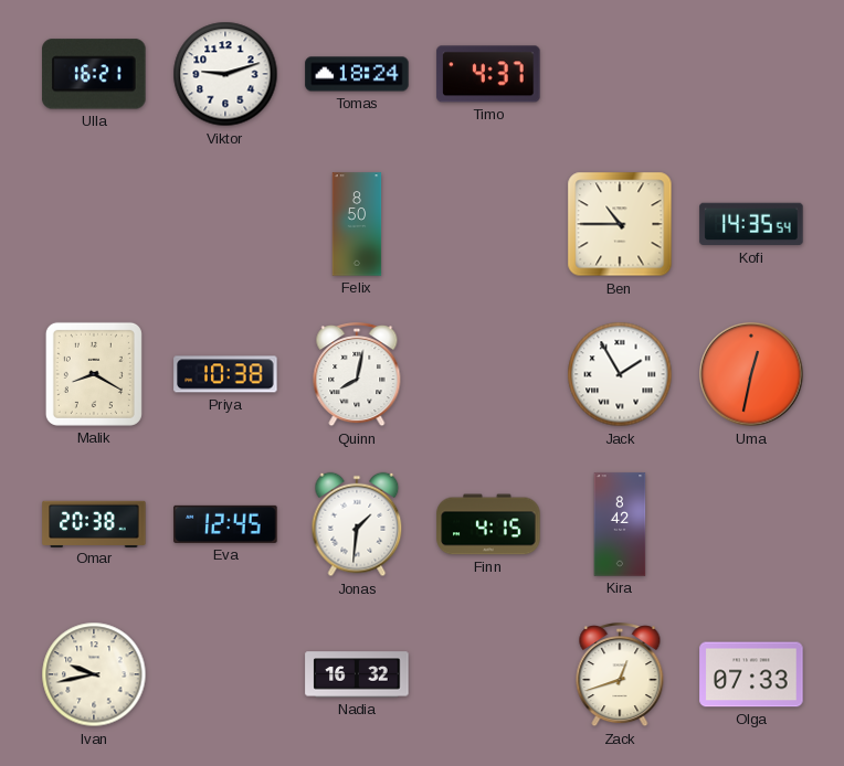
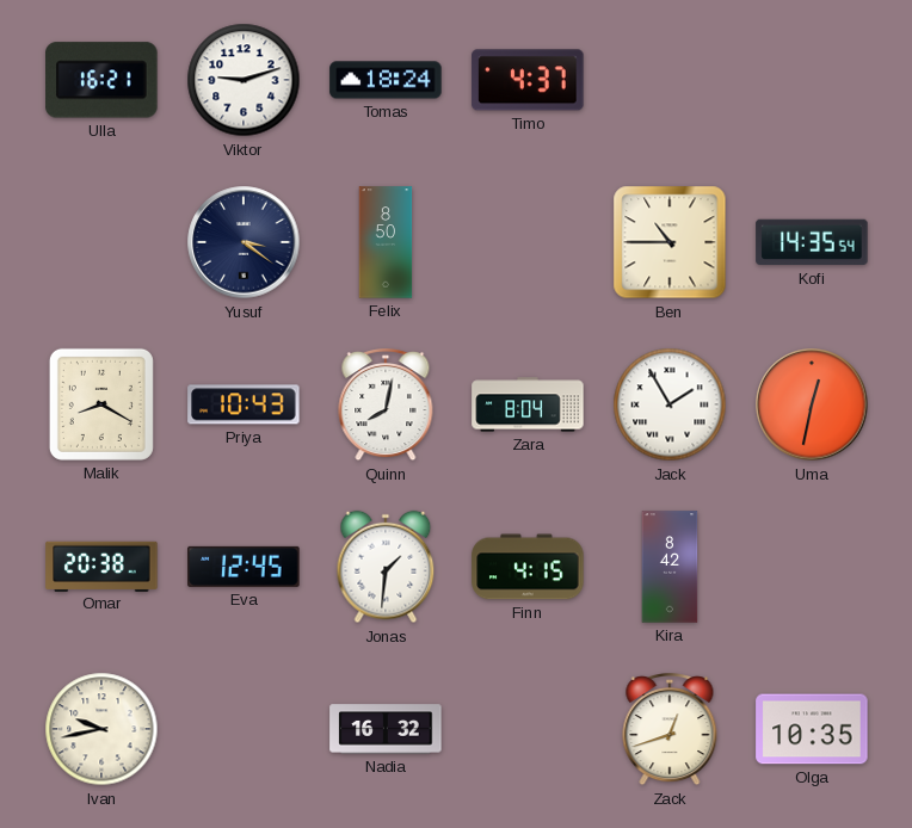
Yusuf: none -> 3:21 (244, 242)
Priya: 10:38 -> 10:43 (244, 404)
Zara: none -> 8:04 (528, 404)
Olga: 07:33 -> 10:35 (812, 729)
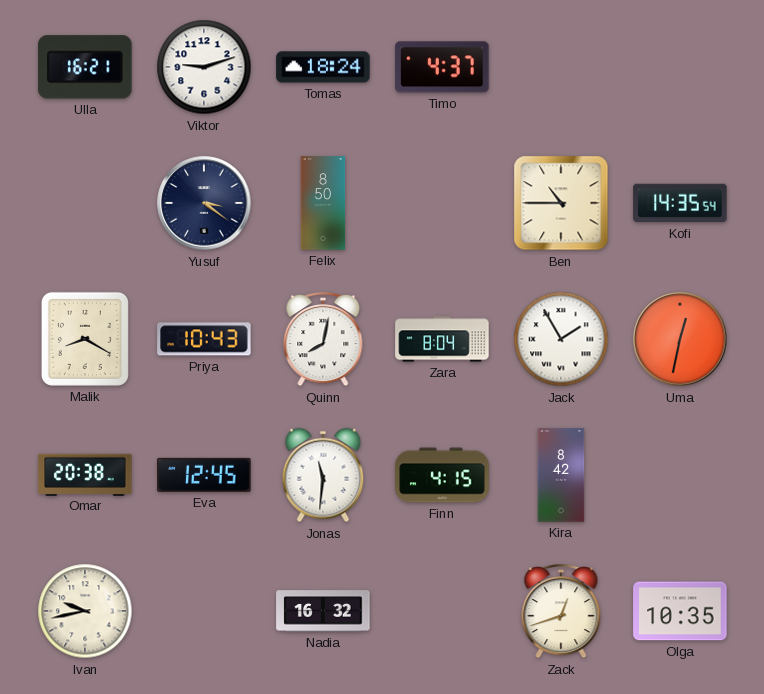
Jonas: 1:31 -> 11:31 (323, 475)
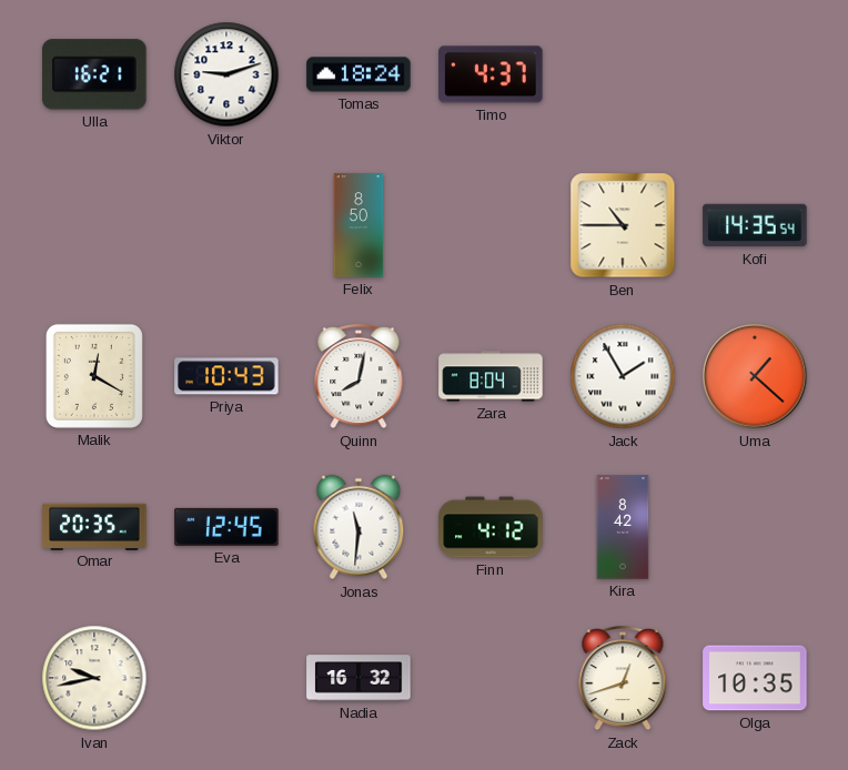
Yusuf: 3:21 -> none (204, 203)
Malik: 8:20 -> 12:20 (94, 376)
Uma: 12:32 -> 1:22 (755, 376)
Omar: 20:38 -> 20:35 (94, 526)
Finn: 4:15 -> 4:12 (491, 527)
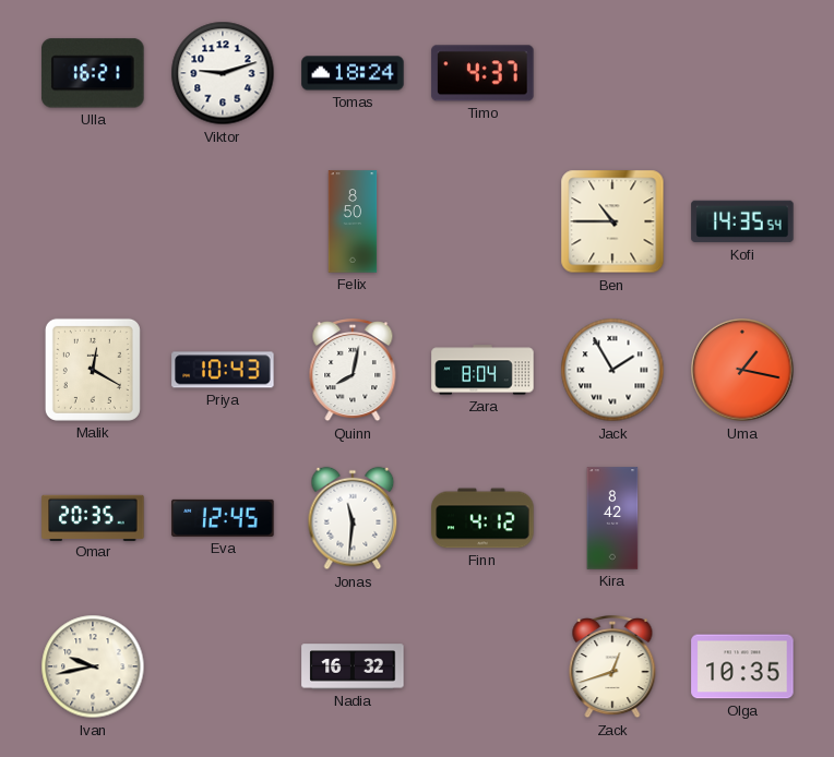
Uma: 1:22 -> 1:17 (742, 370)
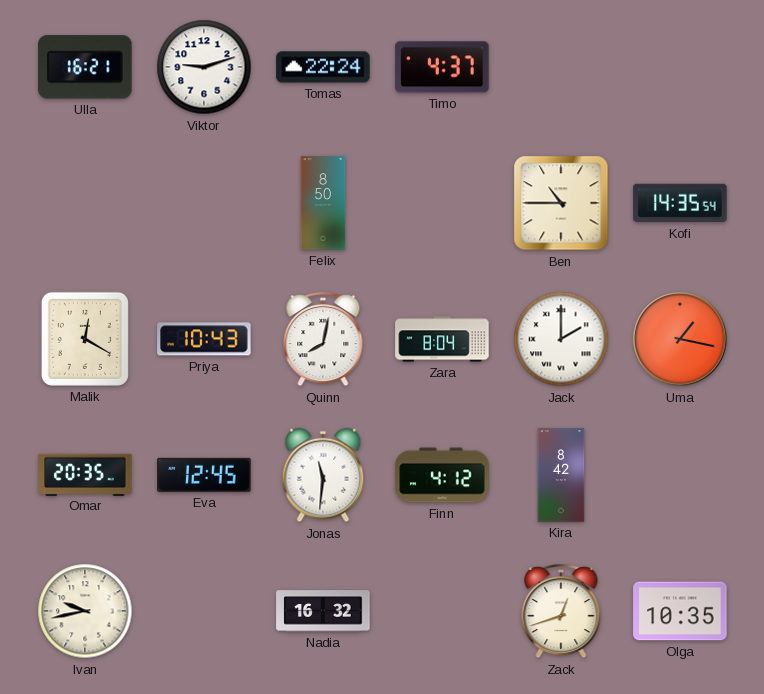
Tomas: 18:24 -> 22:24 (323, 67)
Jack: 1:55 -> 2:00 (561, 339)
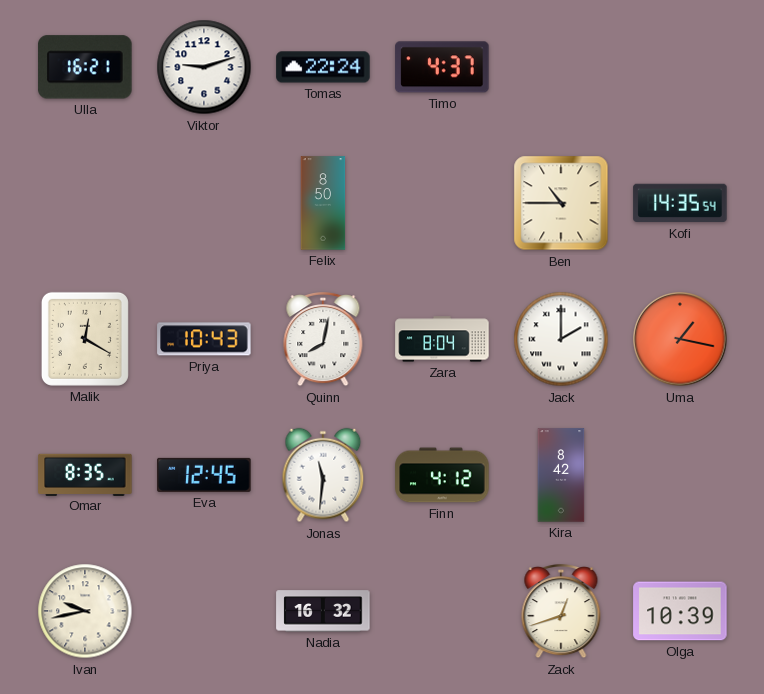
Omar: 20:35 -> 8:35 (85, 474)
Olga: 10:35 -> 10:39 (680, 611)
